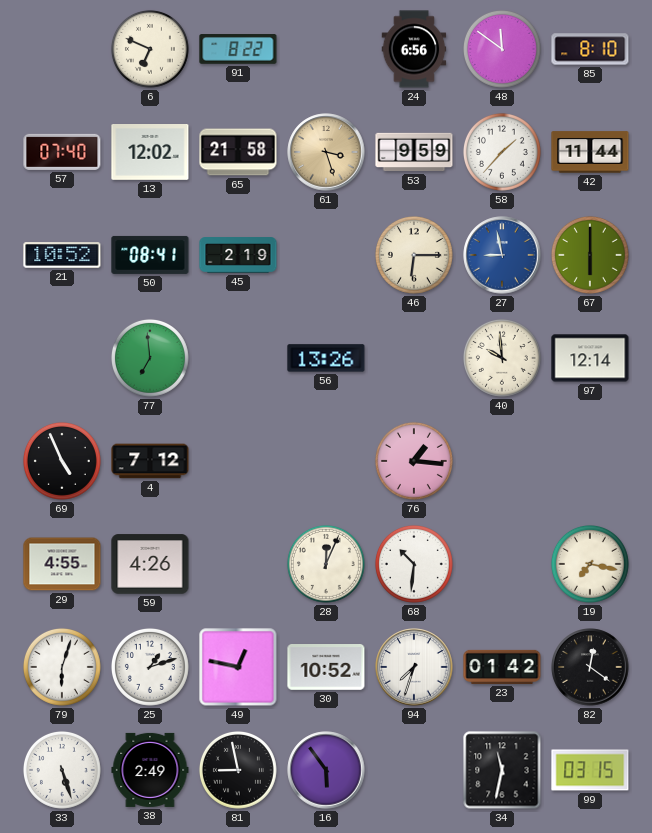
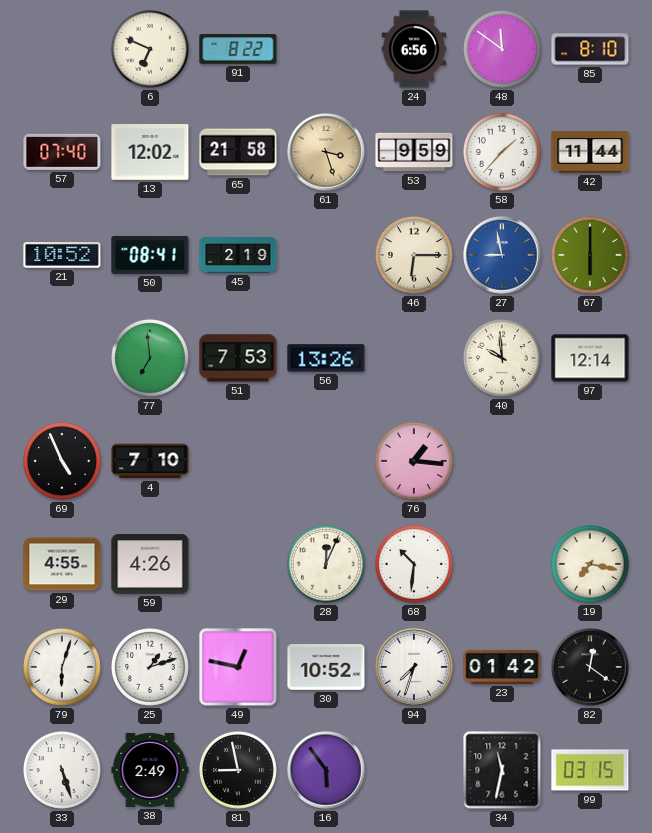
51: none -> 7:53 (238, 358)
4: 7:12 -> 7:10 (150, 461)
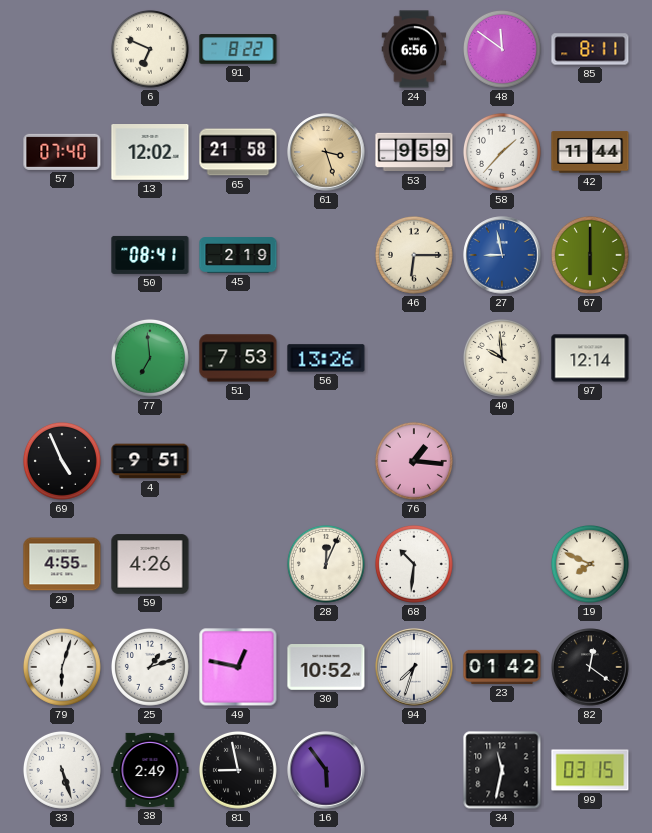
85: 8:10 -> 8:11 (590, 49)
21: 10:52 -> none (62, 255)
4: 7:10 -> 9:51 (150, 461)
19: 7:17 -> 7:49 (590, 564)
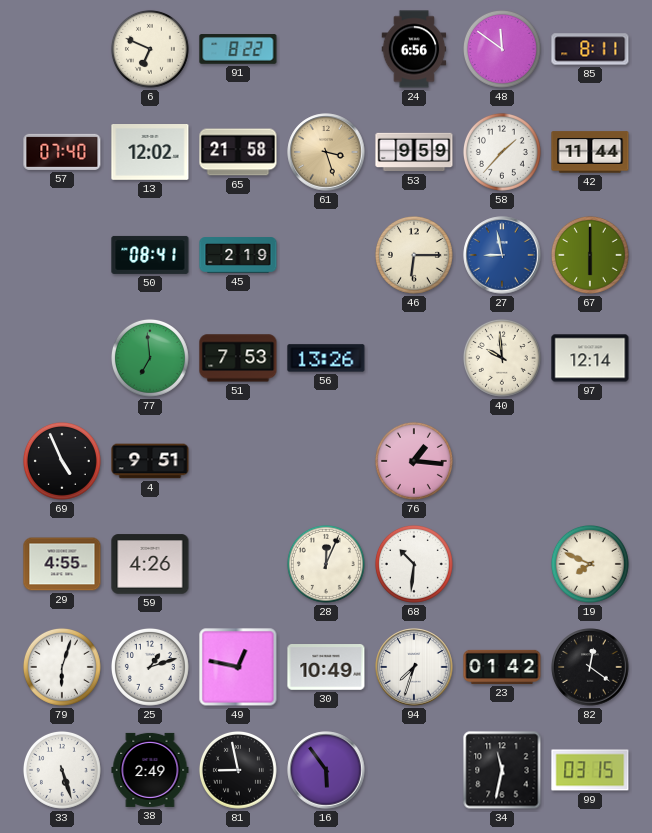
30: 10:52 -> 10:49 (326, 668)
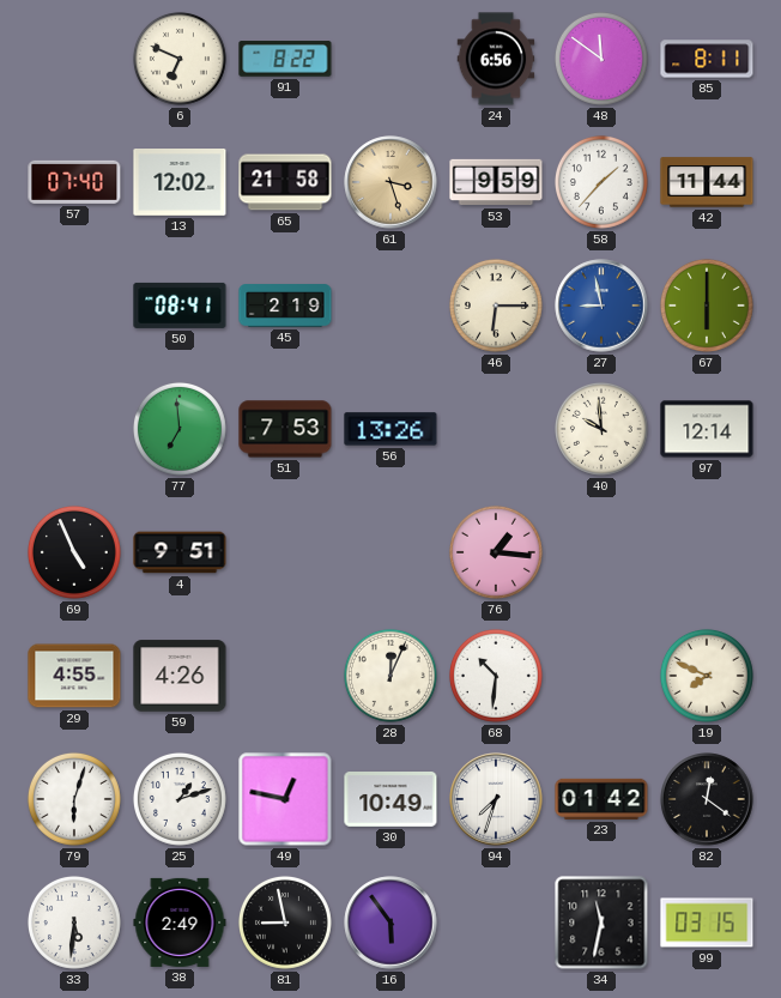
33: 5:27 -> 5:31 (74, 923)
